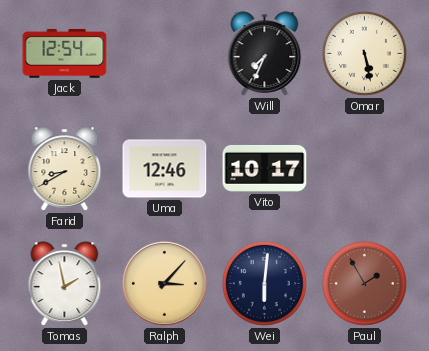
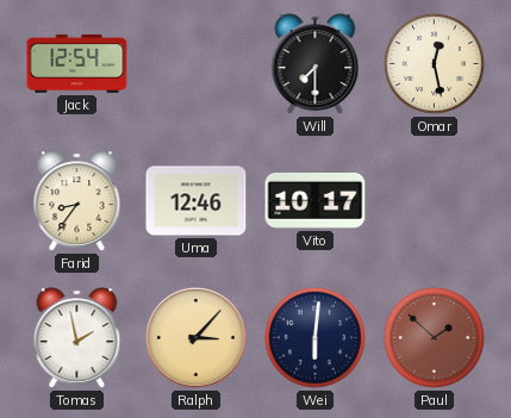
Will: 7:34 -> 7:30 (316, 64)
Omar: 5:28 -> 12:28 (434, 63)
Farid: 8:40 -> 8:36 (77, 201)
Paul: 1:55 -> 1:52 (434, 337)
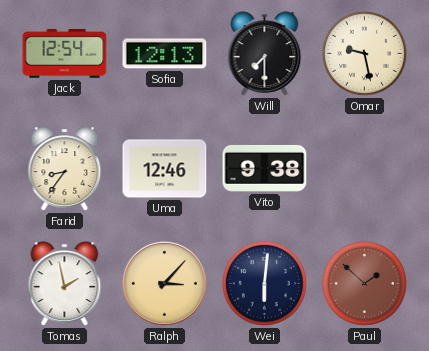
Sofia: none -> 12:13 (165, 54)
Omar: 12:28 -> 9:28 (364, 53)
Vito: 10:17 -> 9:38 (265, 168)
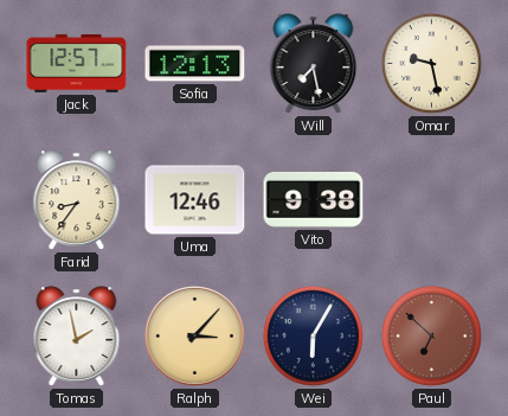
Jack: 12:54 -> 12:57 (77, 63)
Will: 7:30 -> 7:28 (314, 64)
Wei: 6:01 -> 6:05 (313, 335)
Paul: 1:52 -> 6:52 (431, 335)
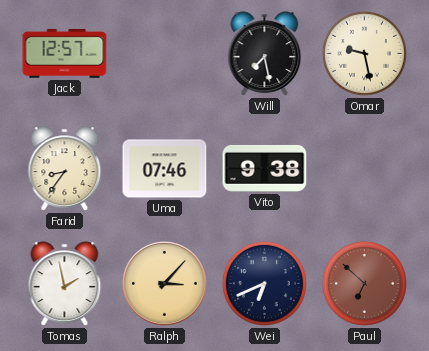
Sofia: 12:13 -> none (195, 64)
Uma: 12:46 -> 07:46 (165, 169)
Wei: 6:05 -> 6:41 (264, 283)
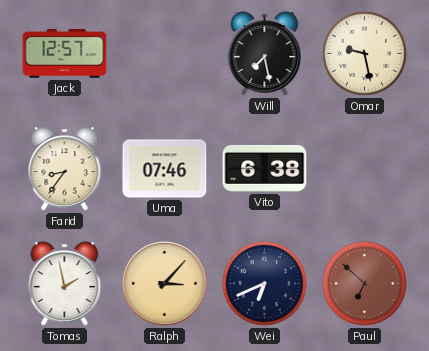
Vito: 9:38 -> 6:38 (265, 168)
